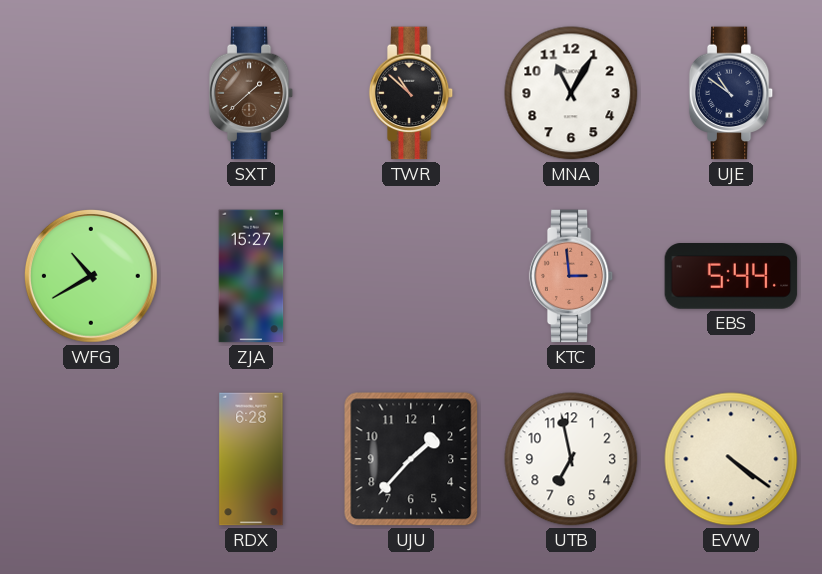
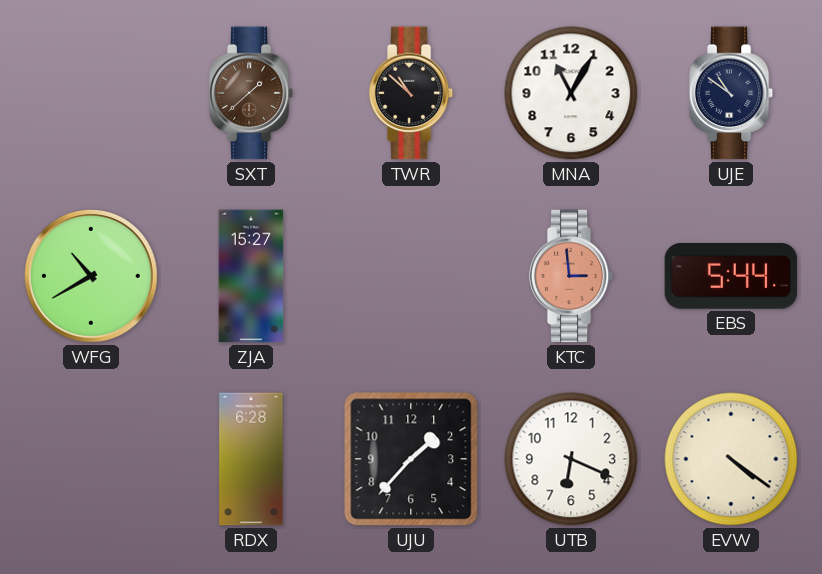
UTB: 6:58 -> 6:19 (571, 459)
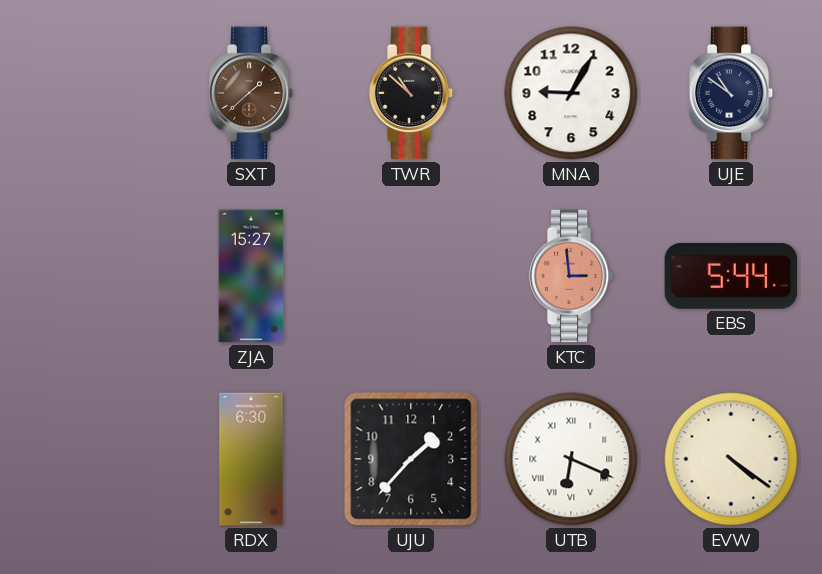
MNA: 11:05 -> 9:05 (571, 93)
WFG: 10:40 -> none (92, 277)
RDX: 6:28 -> 6:30 (251, 459)
UTB numerals: Arabic -> Roman (571, 459)
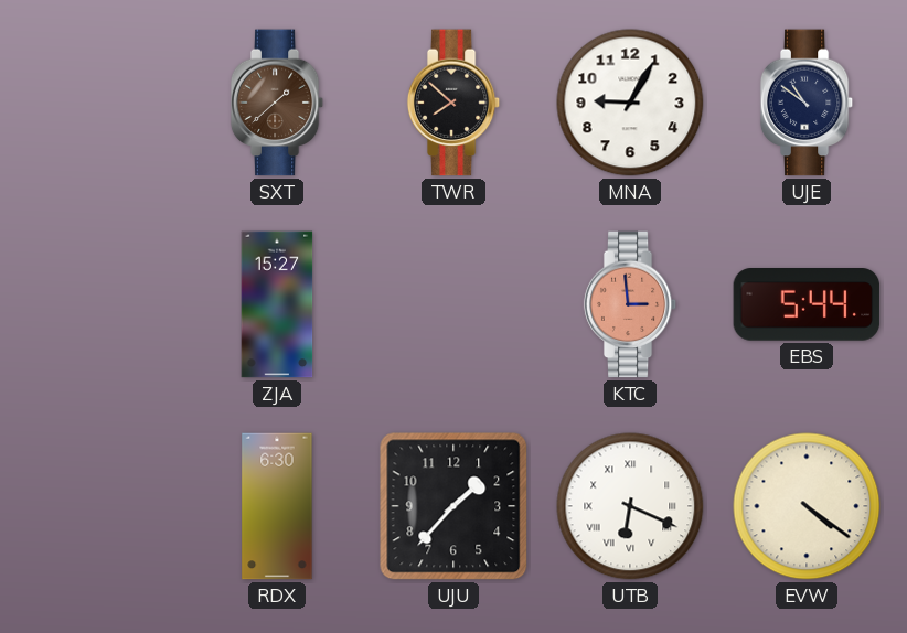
TWR: 10:52 -> 7:52 (453, 103)
